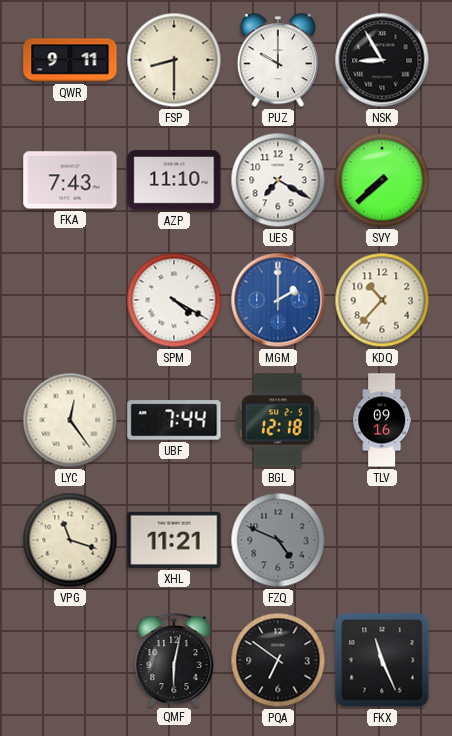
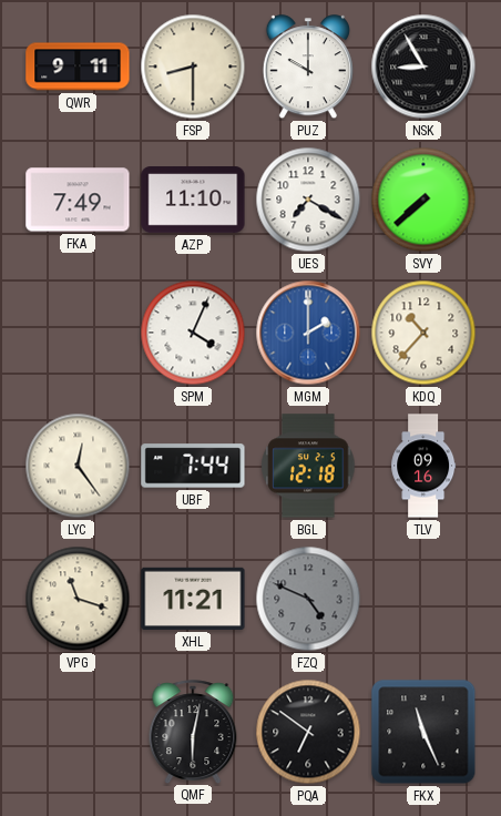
FKA: 7:43 -> 7:49 (78, 200)
SPM: 4:20 -> 4:04 (193, 333)
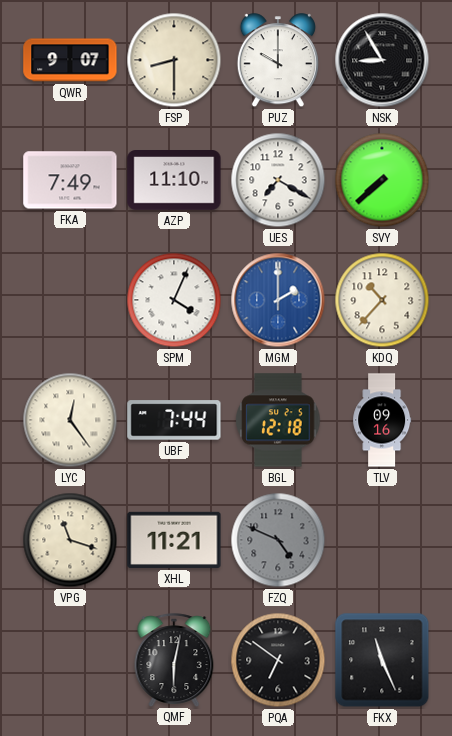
QWR: 9:11 -> 9:07 (70, 60)
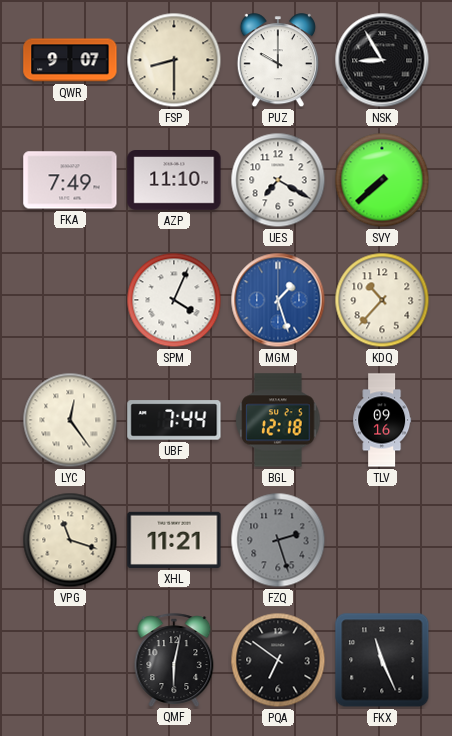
MGM: 2:00 -> 1:27 (278, 300)
FZQ: 4:49 -> 2:27 (278, 540)
